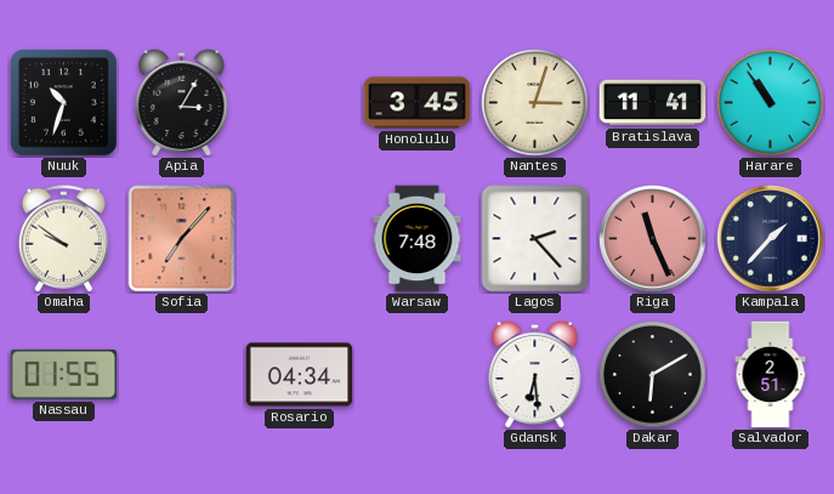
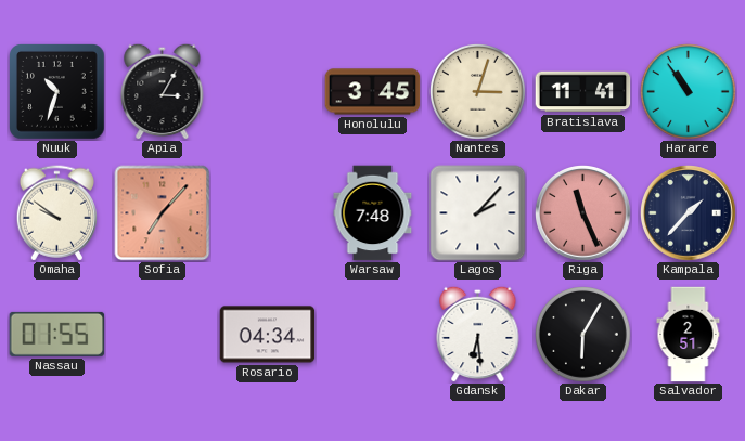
Lagos: 2:23 -> 2:07 (478, 213)
Dakar: 6:10 -> 6:05 (583, 335)
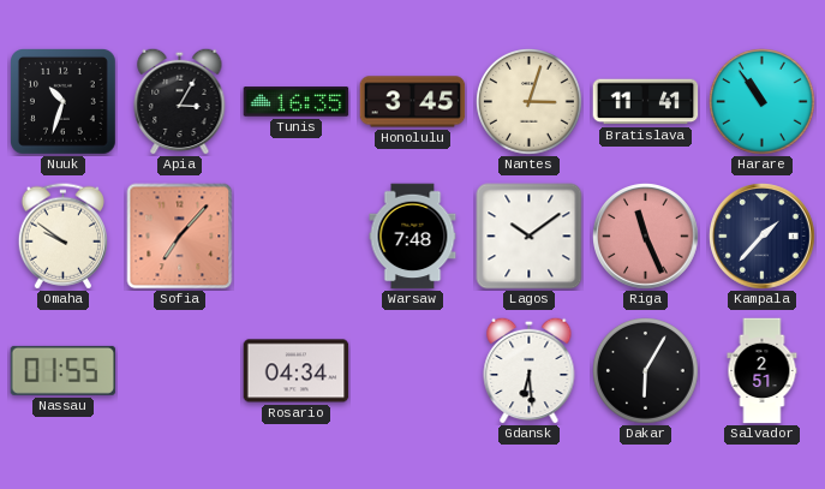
Tunis: none -> 16:35 (297, 102)
Lagos: 2:07 -> 10:09 (530, 237)
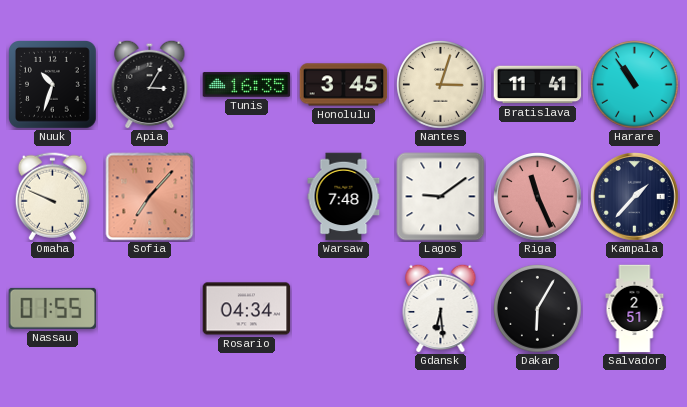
Omaha: 9:51 -> 9:49 (52, 197)
Lagos: 10:09 -> 9:09 (441, 197)
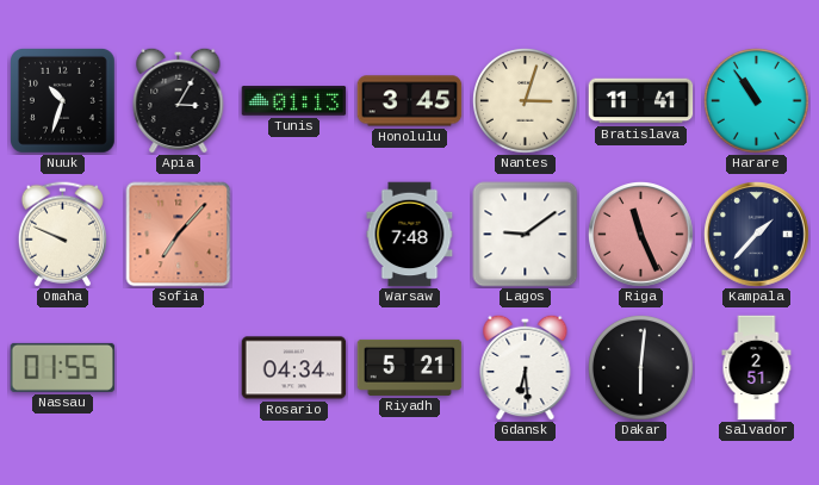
Tunis: 16:35 -> 01:13 (294, 101)
Riyadh: none -> 5:21 (410, 367)
Dakar: 6:05 -> 6:01 (641, 368)
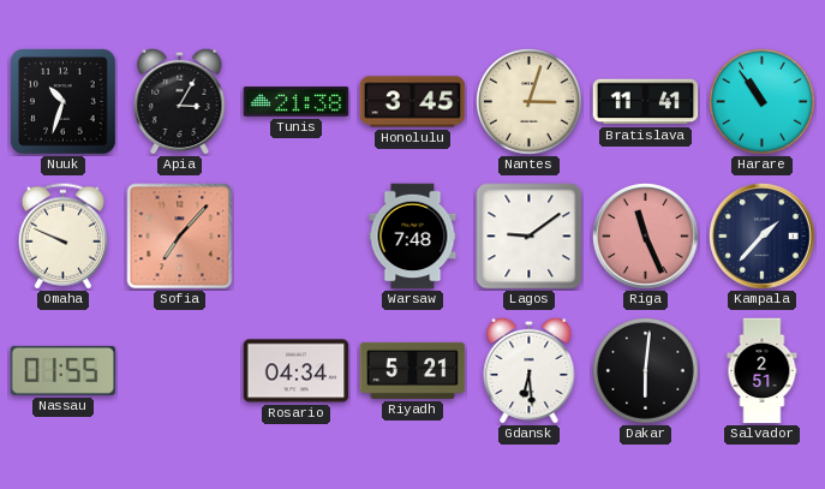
Tunis: 01:13 -> 21:38 (297, 102)
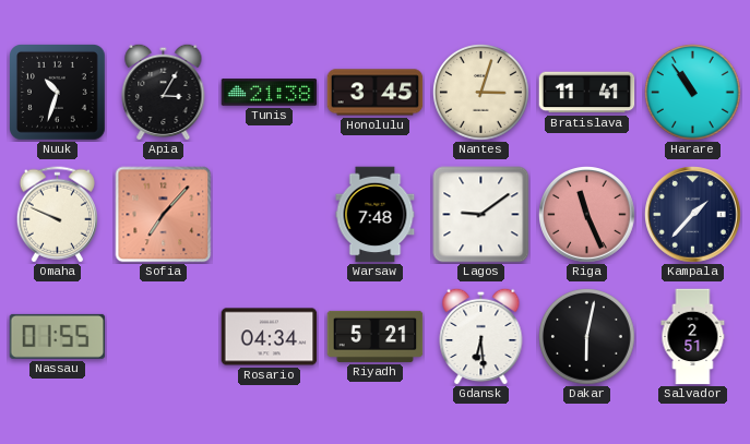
Dakar: 6:01 -> 6:02 (587, 337)
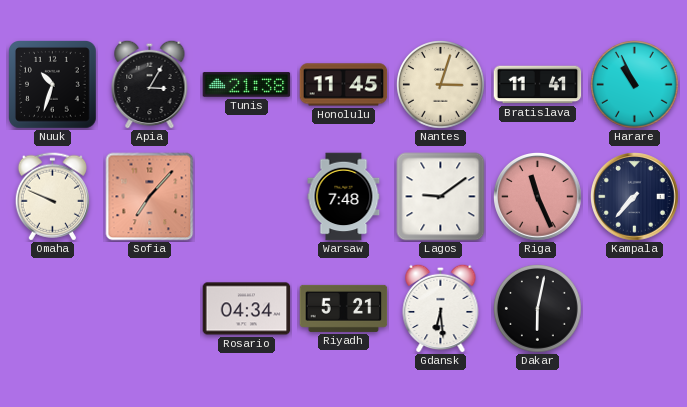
Honolulu: 3:45 -> 11:45 (344, 85)
Harare: 10:54 -> 10:56 (635, 85)
Kampala: 1:37 -> 7:37 (635, 197)
Nassau: 01:55 -> none (58, 336)
Salvador: 2:51 -> none (693, 337)
